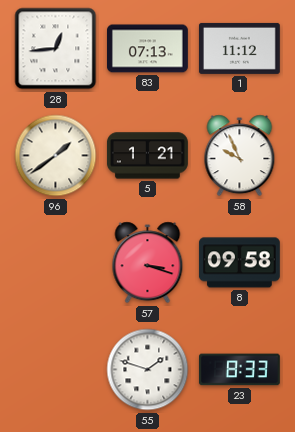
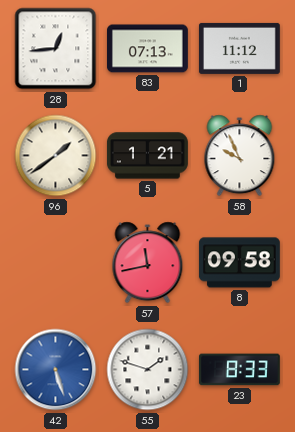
57: 3:18 -> 11:43 (148, 263)
42: none -> 5:27 (56, 370)
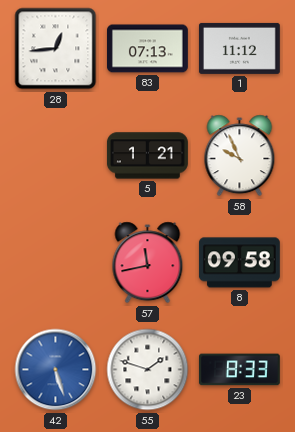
96: 1:39 -> none (56, 156)
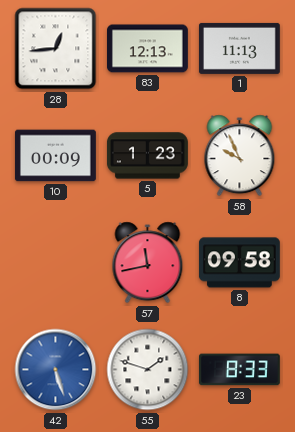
83: 07:13 -> 12:13 (148, 49)
1: 11:12 -> 11:13 (239, 48)
10: none -> 00:09 (55, 156)
5: 1:21 -> 1:23 (147, 156)
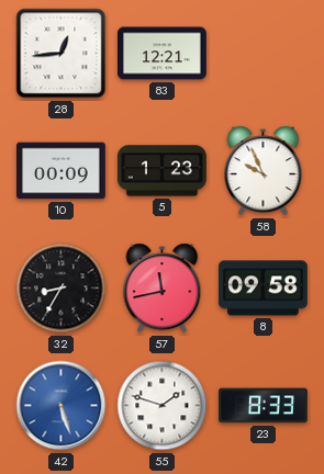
83: 12:13 -> 12:21 (163, 54)
1: 11:13 -> none (239, 48)
32: none -> 8:35 (62, 289)
